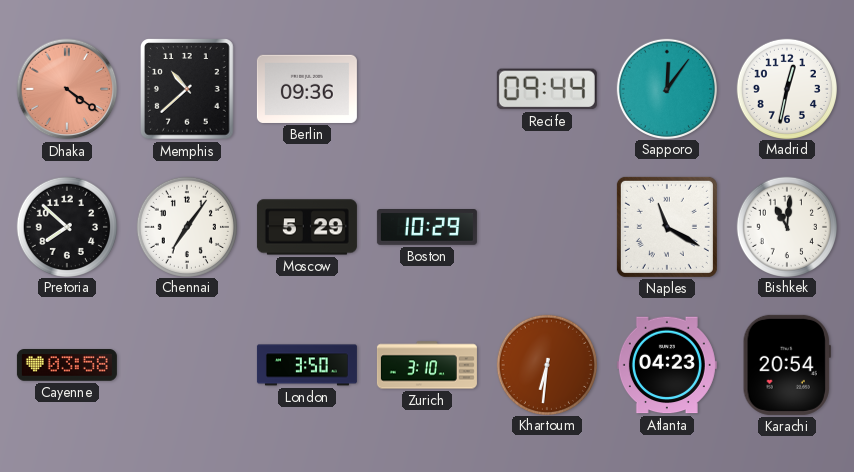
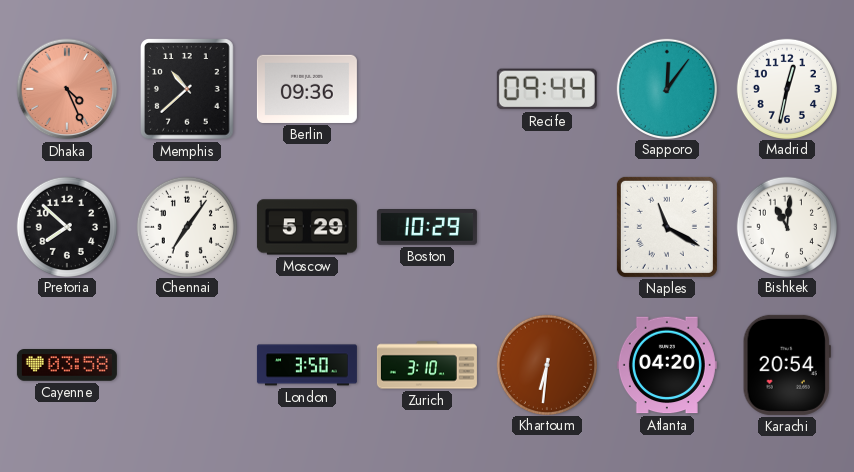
Dhaka: 4:21 -> 4:26 (67, 89)
Atlanta: 04:23 -> 04:20 (667, 365)
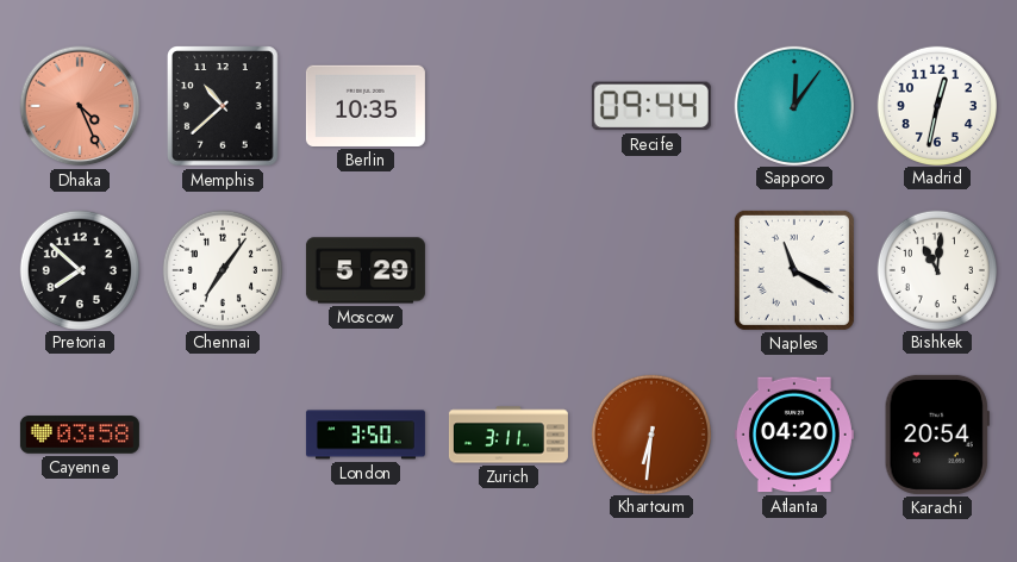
Berlin: 09:36 -> 10:35 (366, 106)
Boston: 10:29 -> none (427, 227)
Zurich: 3:10 -> 3:11 (509, 435)
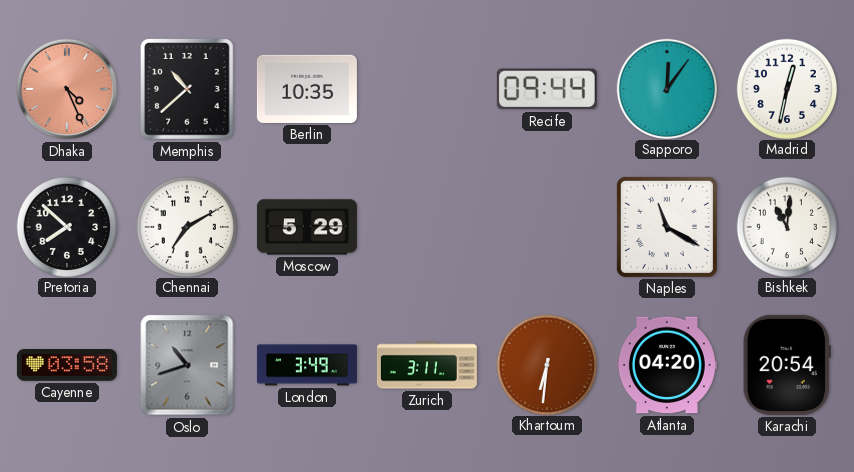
Chennai: 7:06 -> 7:10 (186, 226)
Oslo: none -> 10:42 (187, 365)
London: 3:50 -> 3:49 (307, 365)
